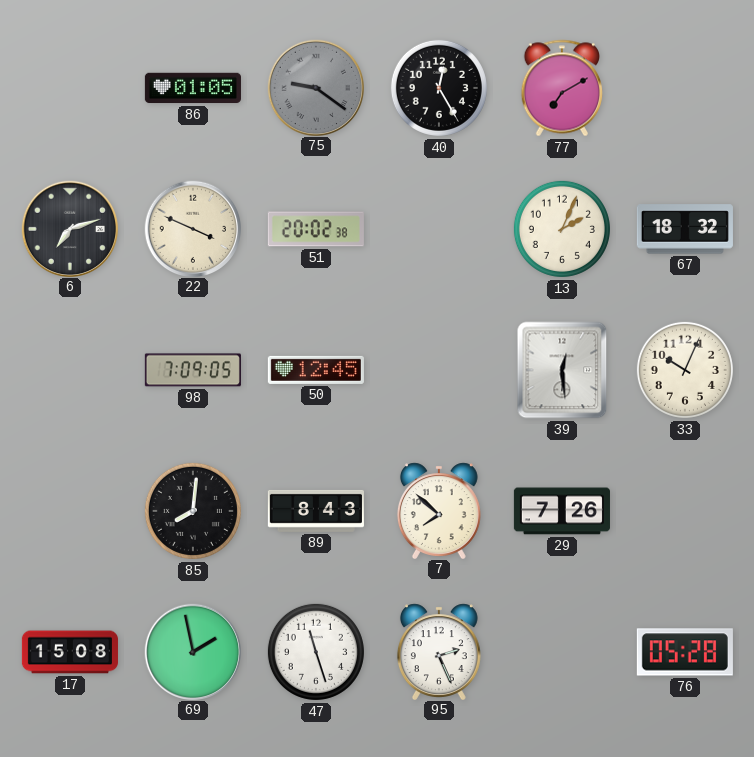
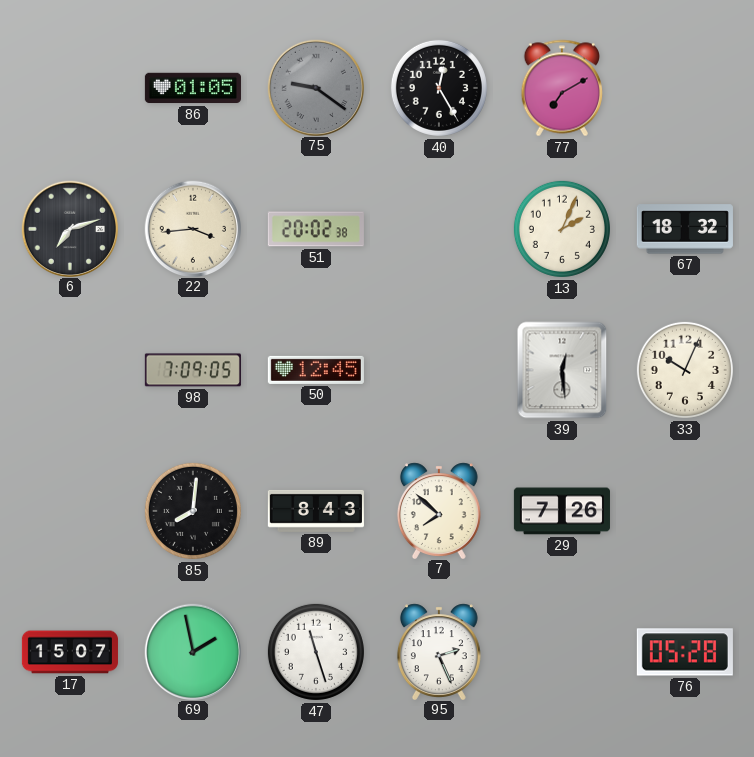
22: 3:49 -> 3:44 (192, 228)
17: 15:08 -> 15:07 (70, 652)
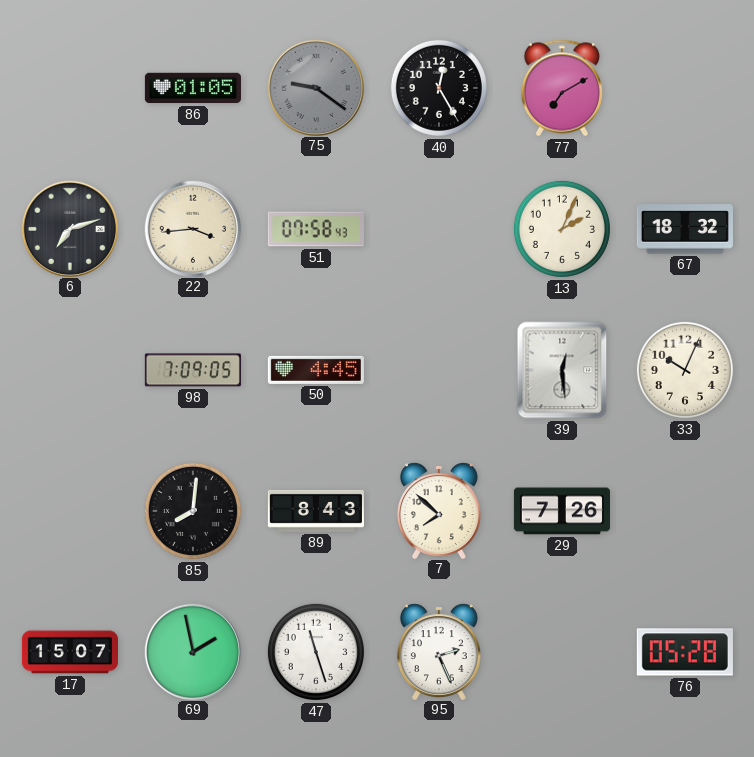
51: 20:02 -> 07:58 (316, 229)
50: 12:45 -> 4:45 (316, 370)
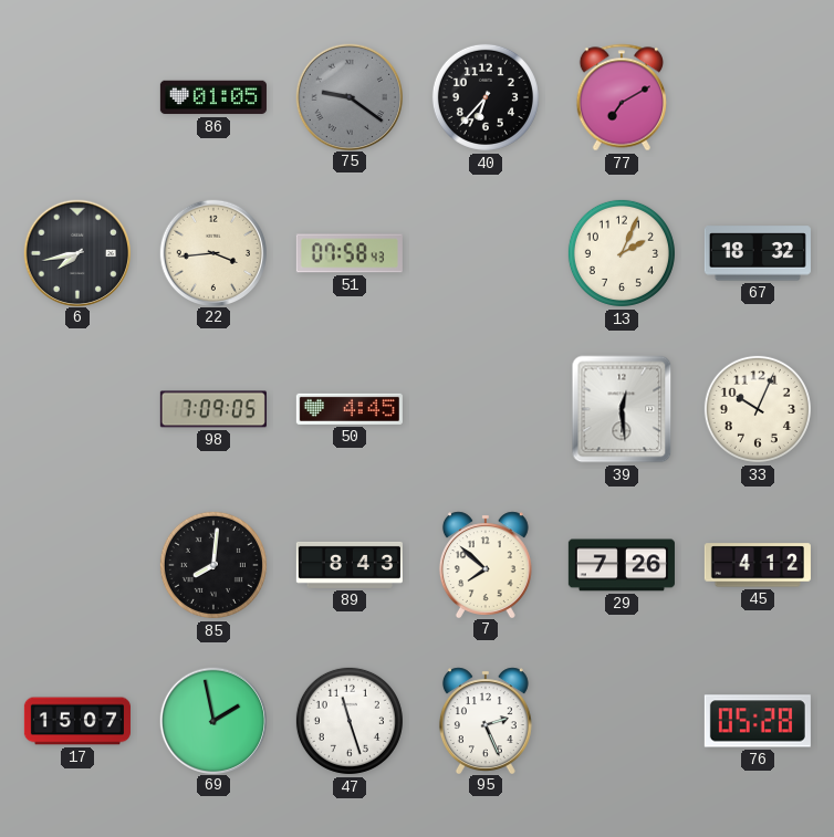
40: 12:25 -> 6:37 (486, 97)
6: 7:12 -> 7:43 (76, 252)
45: none -> 4:12 (758, 565)
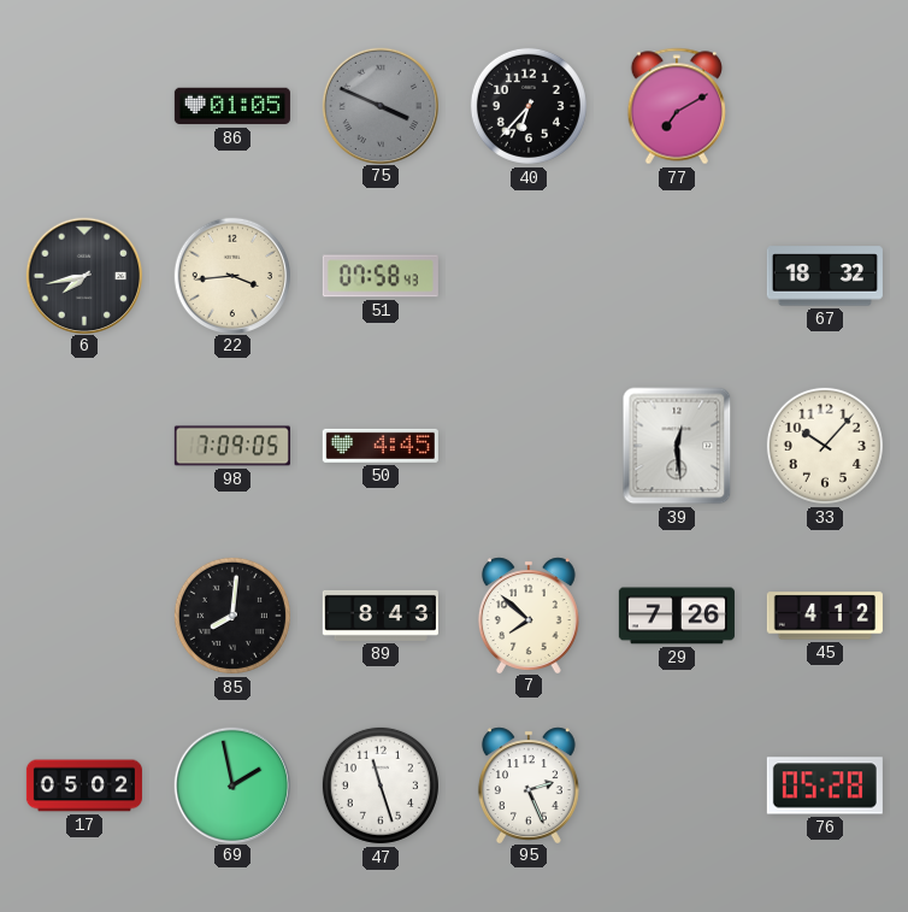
75: 9:21 -> 3:49 (379, 105)
13: 2:04 -> none (622, 253)
33: 10:04 -> 10:07 (825, 446)
17: 15:07 -> 05:02 (84, 786)
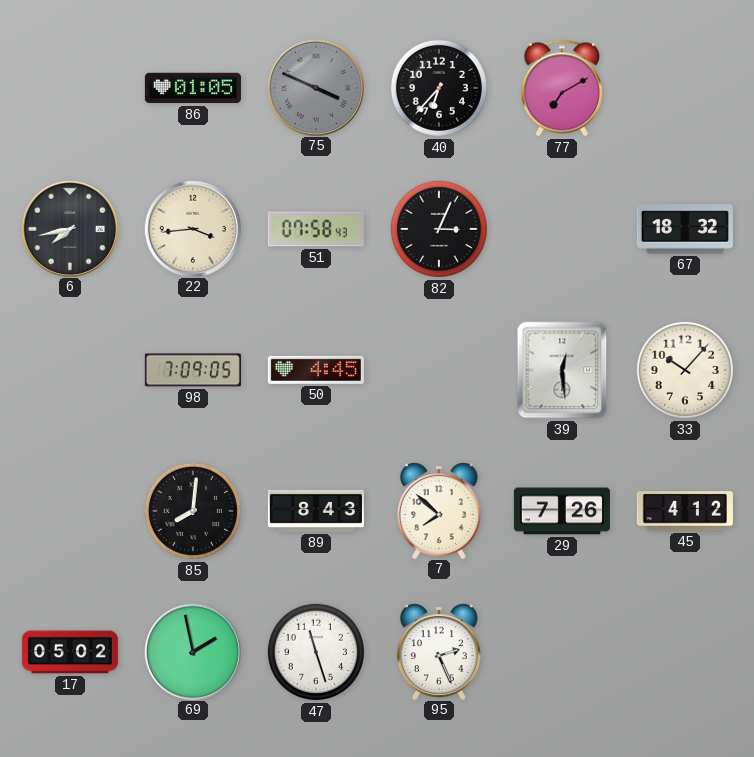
82: none -> 3:04 (439, 229)
76: 05:28 -> none (825, 786)
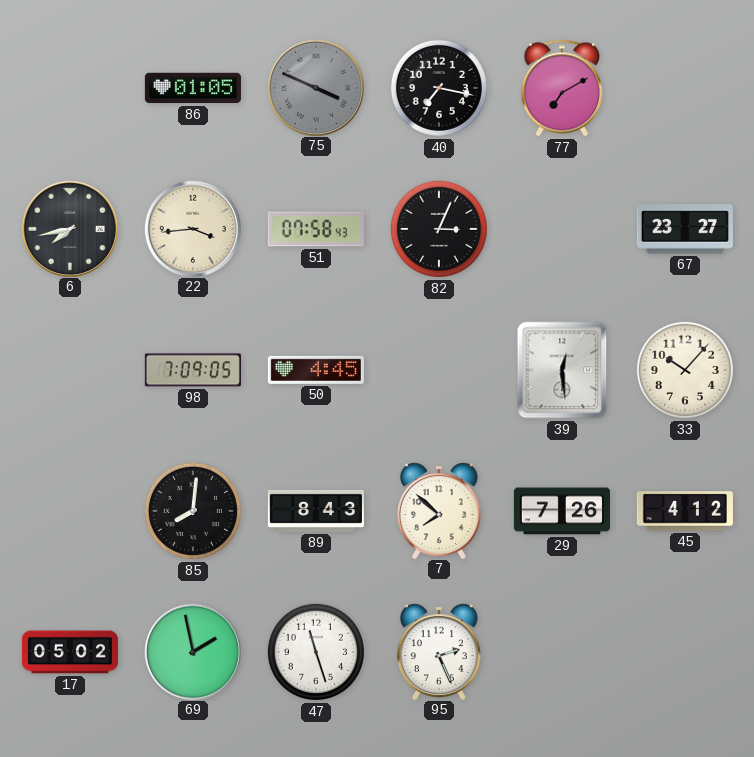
40: 6:37 -> 7:17 (439, 88)
67: 18:32 -> 23:27 (685, 229)
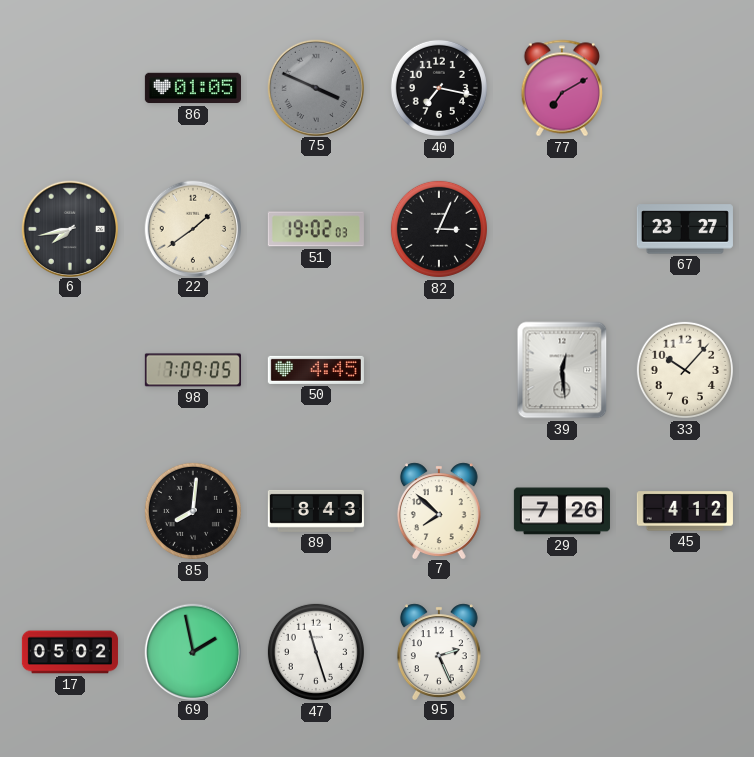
22: 3:44 -> 1:39 (192, 228)
51: 07:58 -> 19:02 (316, 229)
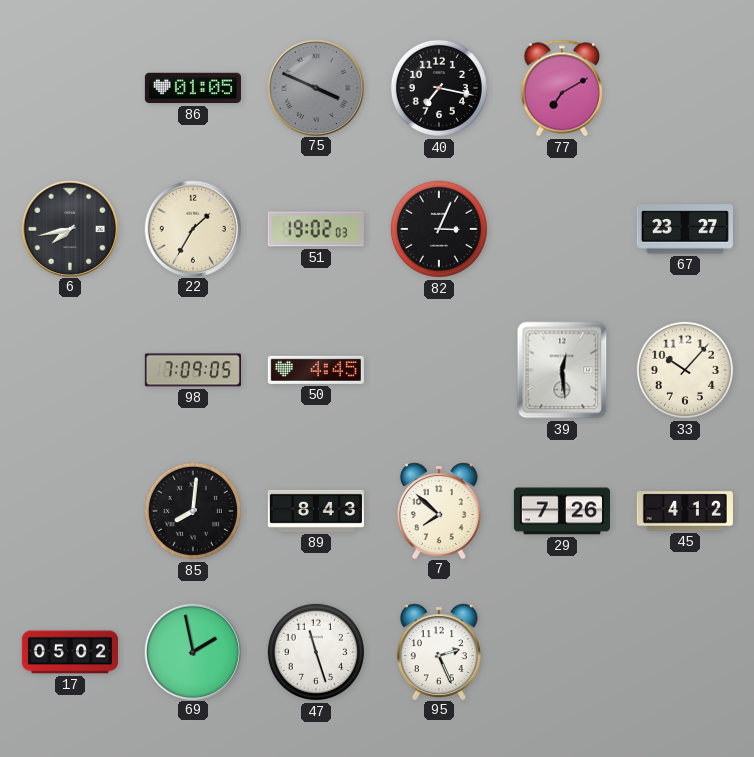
22: 1:39 -> 1:35 (192, 228)
